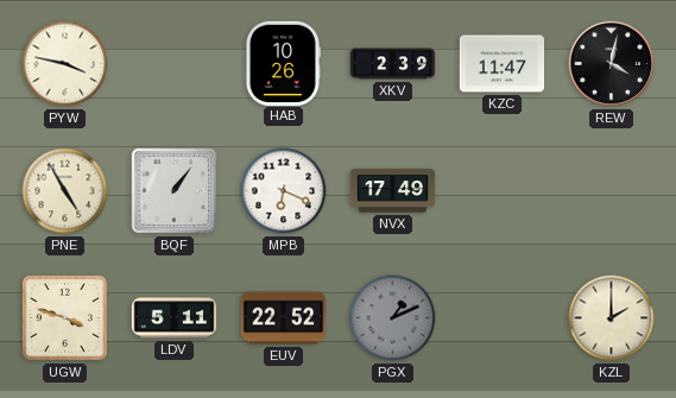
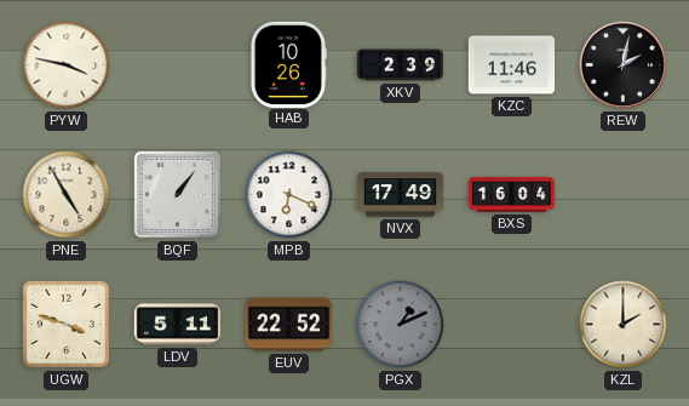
KZC: 11:47 -> 11:46 (512, 65)
REW: 4:02 -> 2:02 (624, 65)
BXS: none -> 16:04 (512, 195)
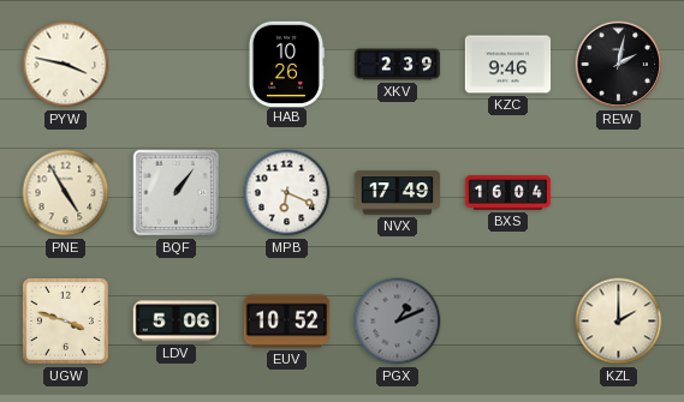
KZC: 11:46 -> 9:46 (508, 65)
LDV: 5:11 -> 5:06 (177, 322)
EUV: 22:52 -> 10:52 (287, 322)
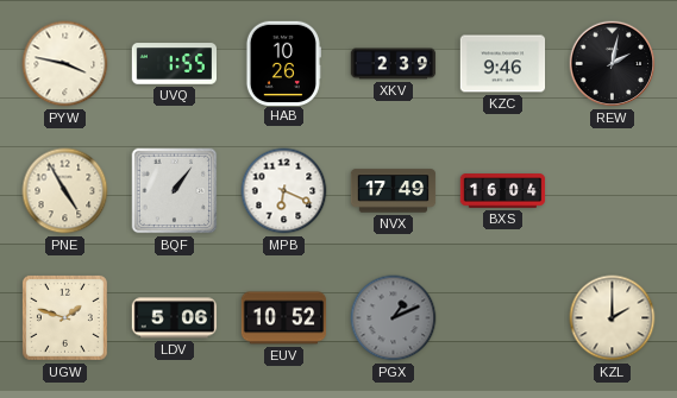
UVQ: none -> 1:55 (174, 64)
UGW: 3:48 -> 1:48 (64, 317)
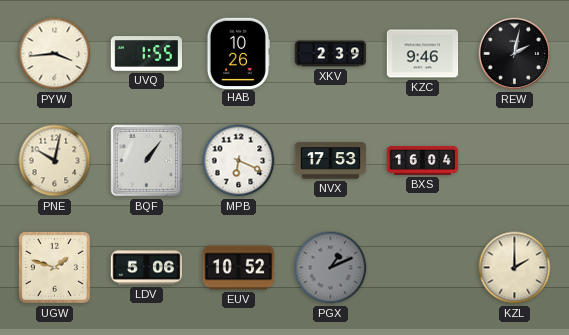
PYW: 3:47 -> 3:44 (55, 54)
PNE: 4:55 -> 10:02 (55, 161)
NVX: 17:49 -> 17:53 (331, 161)
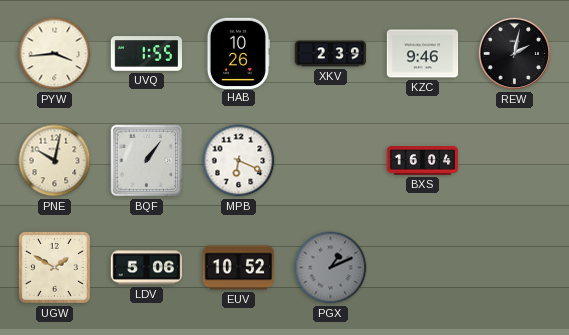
NVX: 17:53 -> none (331, 161)
UGW: 1:48 -> 1:50 (54, 267)
KZL: 2:00 -> none (515, 268)
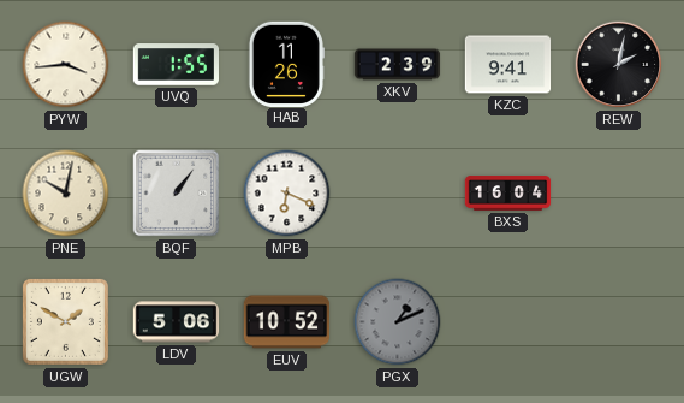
HAB: 10:26 -> 11:26 (286, 64)
KZC: 9:46 -> 9:41 (508, 65)
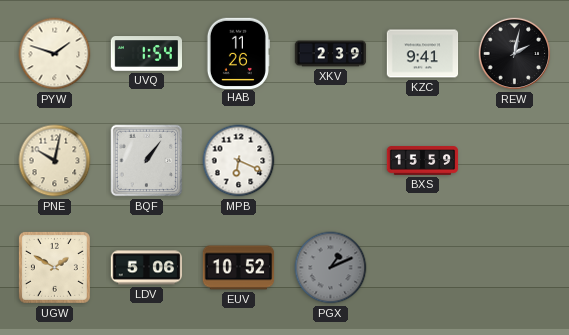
PYW: 3:44 -> 1:48 (55, 54)
UVQ: 1:55 -> 1:54 (146, 54)
BXS: 16:04 -> 15:59 (423, 161)
